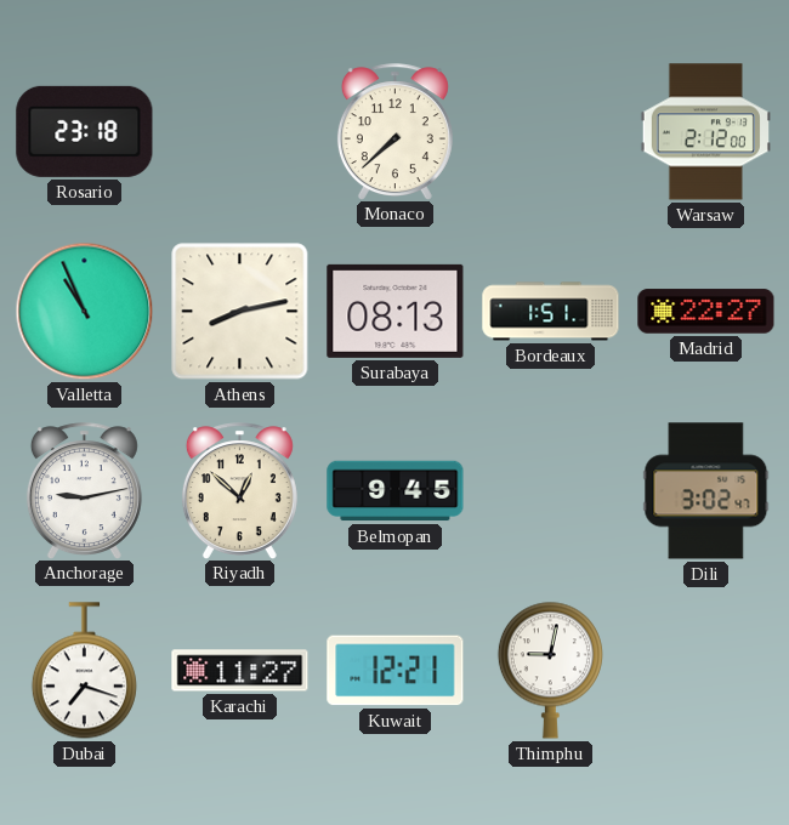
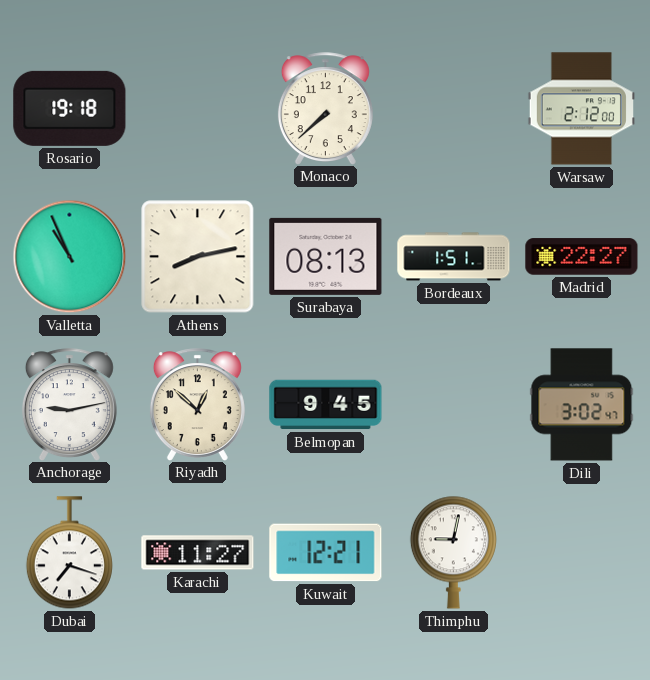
Rosario: 23:18 -> 19:18 (70, 108)
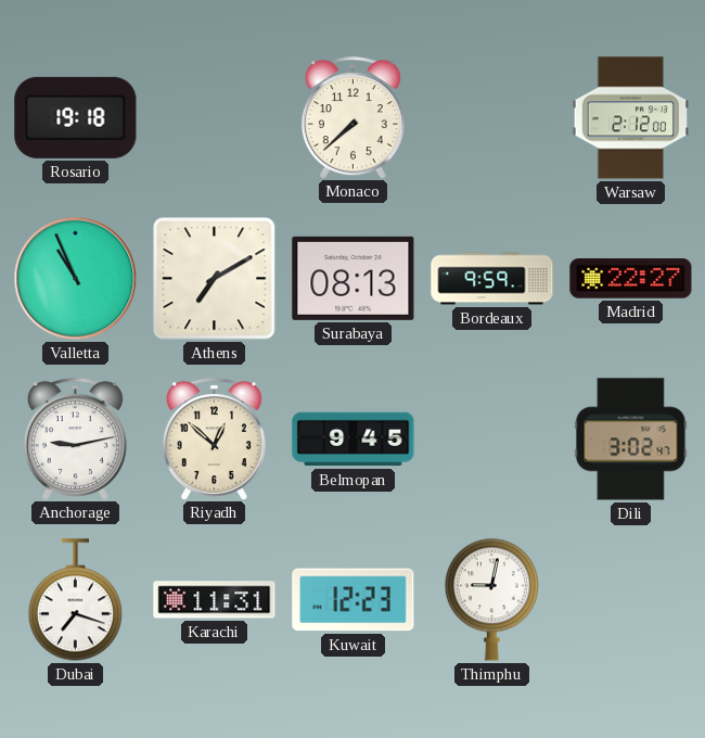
Athens: 8:13 -> 7:10 (215, 279)
Bordeaux: 1:51 -> 9:59 (492, 279)
Karachi: 11:27 -> 11:31 (215, 600)
Kuwait: 12:21 -> 12:23 (354, 600)
